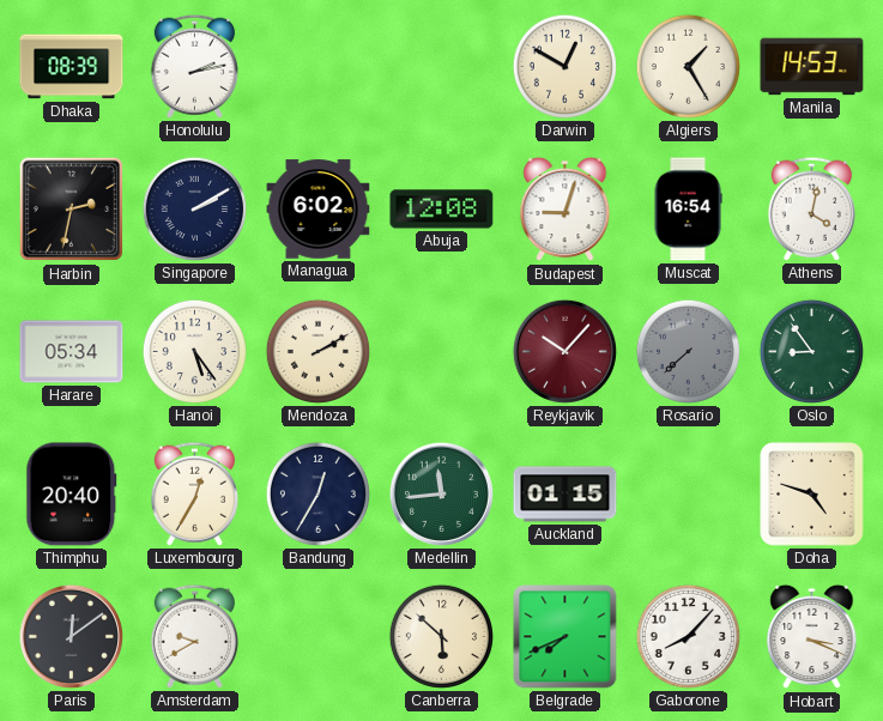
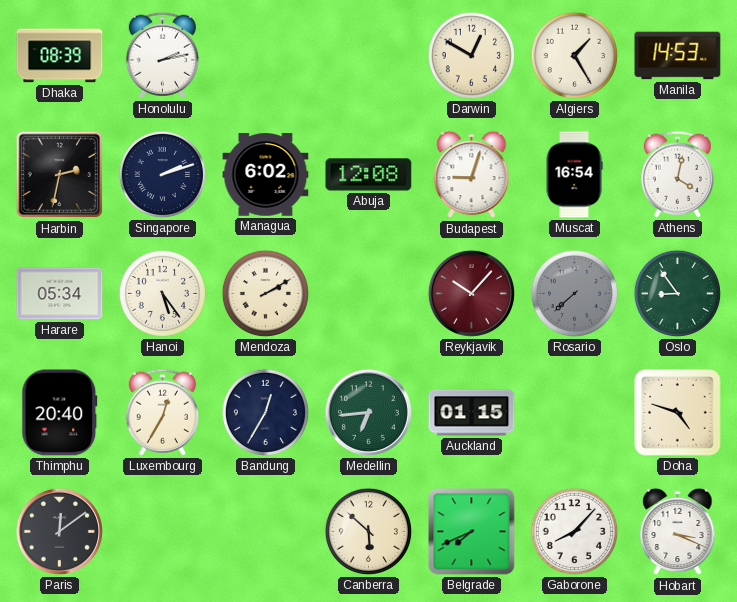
Singapore: 2:10 -> 2:12 (162, 174)
Medellin: 11:44 -> 6:44 (368, 412)
Amsterdam: 9:40 -> none (194, 636)
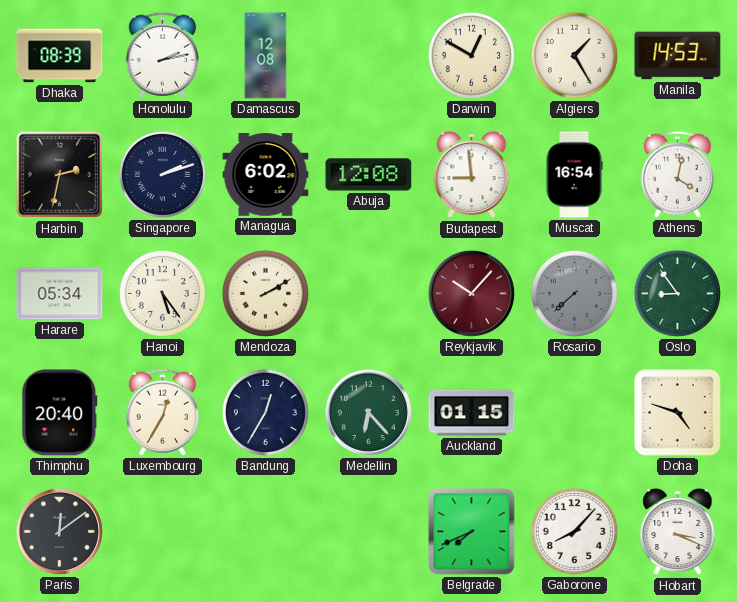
Damascus: none -> 12:08 (266, 56)
Budapest: 9:03 -> 8:59 (472, 175)
Medellin: 6:44 -> 6:23 (368, 412)
Canberra: 5:52 -> none (368, 531)
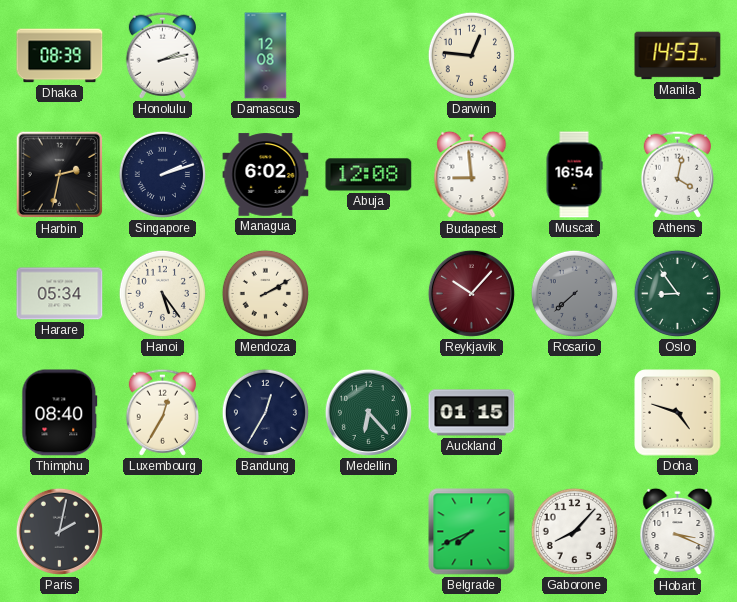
Darwin: 12:50 -> 12:46 (471, 55)
Algiers: 1:25 -> none (574, 55)
Thimphu: 20:40 -> 08:40 (60, 413)
Paris: 12:09 -> 2:02 (59, 531)
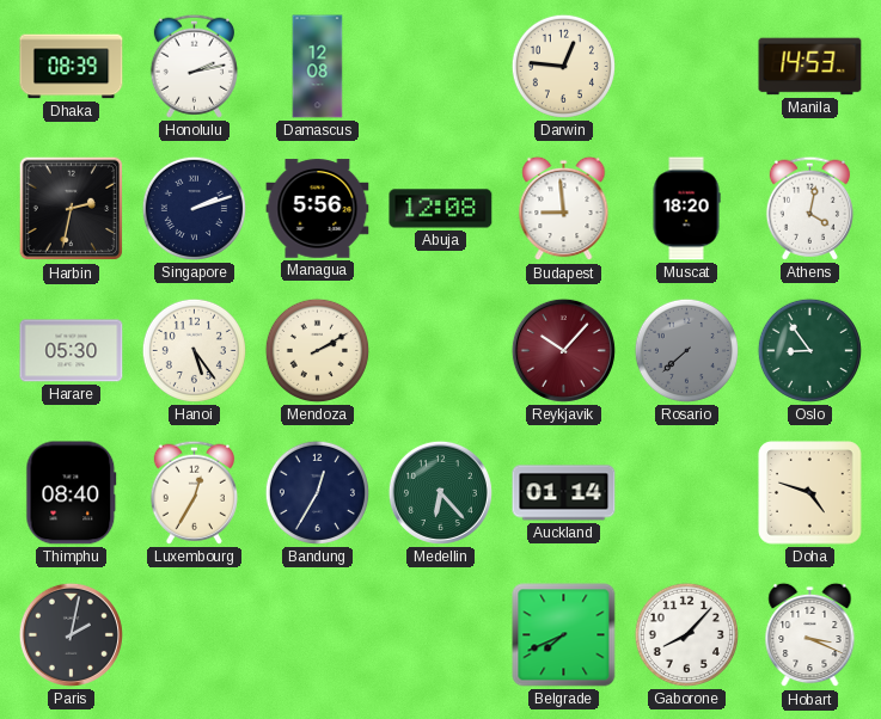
Managua: 6:02 -> 5:56 (318, 209)
Muscat: 16:54 -> 18:20 (686, 209)
Harare: 05:34 -> 05:30 (72, 351)
Auckland: 01:15 -> 01:14 (564, 493)
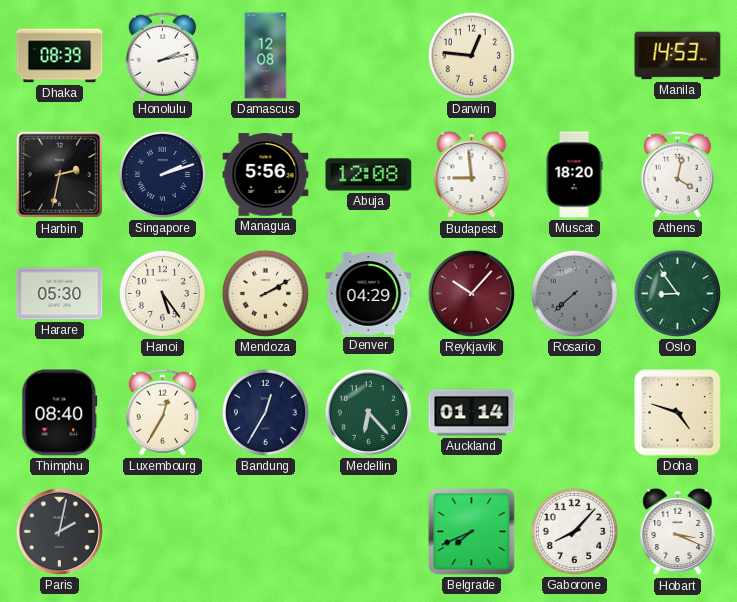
Denver: none -> 04:29 (369, 294)
